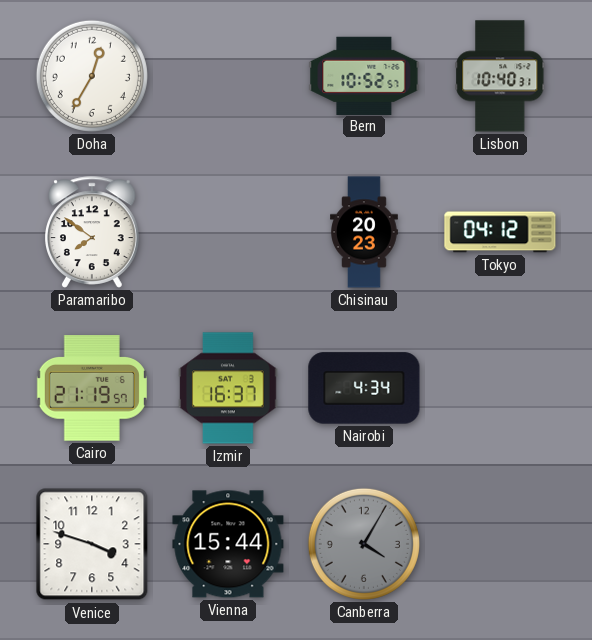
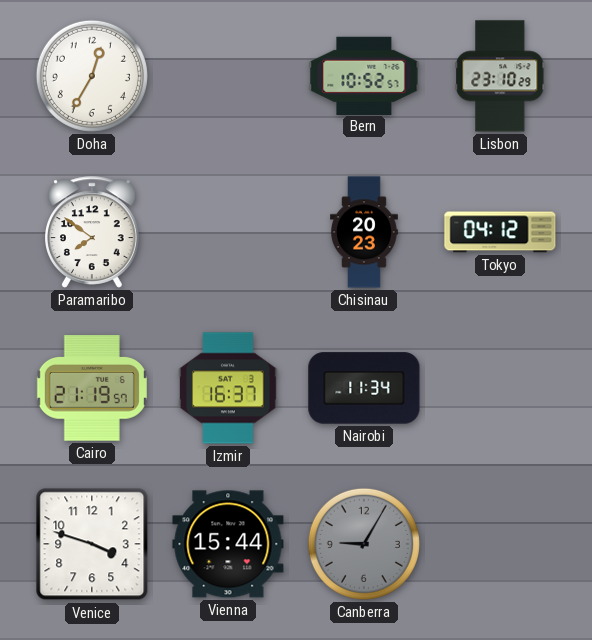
Lisbon: 10:40 -> 23:10 (500, 76)
Nairobi: 4:34 -> 11:34 (364, 388)
Canberra: 4:05 -> 9:05 (364, 544)
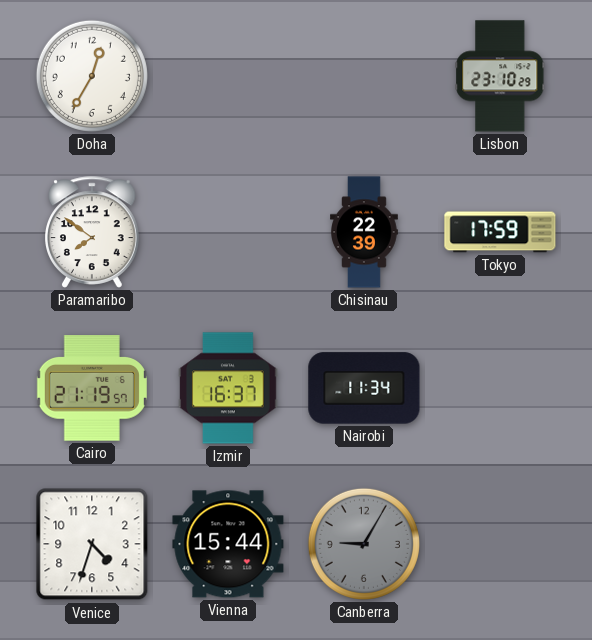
Bern: 10:52 -> none (364, 75)
Chisinau: 20:23 -> 22:39 (365, 232)
Tokyo: 04:12 -> 17:59 (500, 232)
Venice: 3:48 -> 4:33 (92, 544)
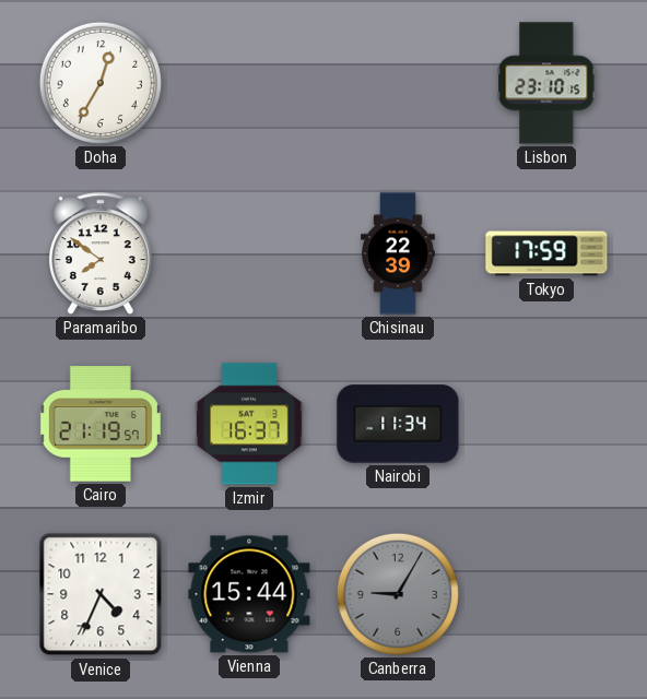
Lisbon: 23:10:29 -> 23:10:15 (546, 83)
Venice: 4:33 -> 4:34 (101, 594)
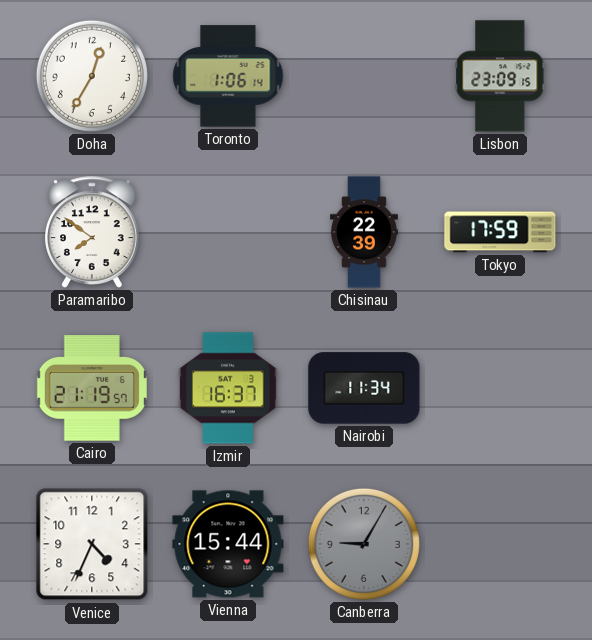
Toronto: none -> 1:06 (228, 76)
Lisbon: 23:10 -> 23:09 (500, 76)
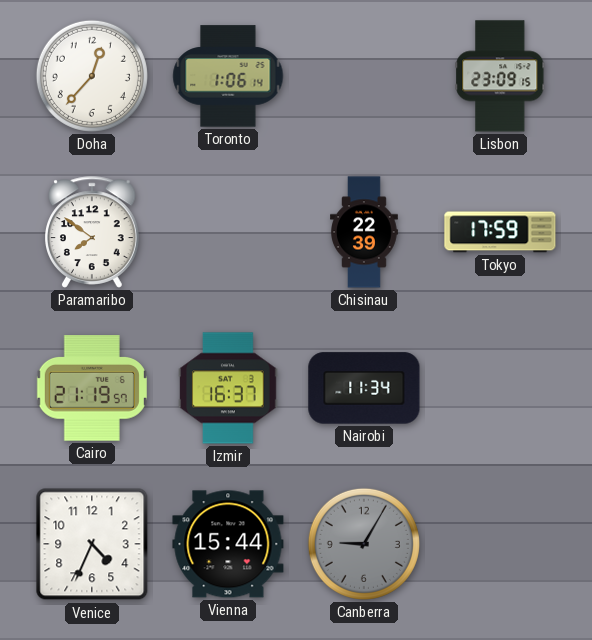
Doha: 12:35 -> 12:37 (92, 76)
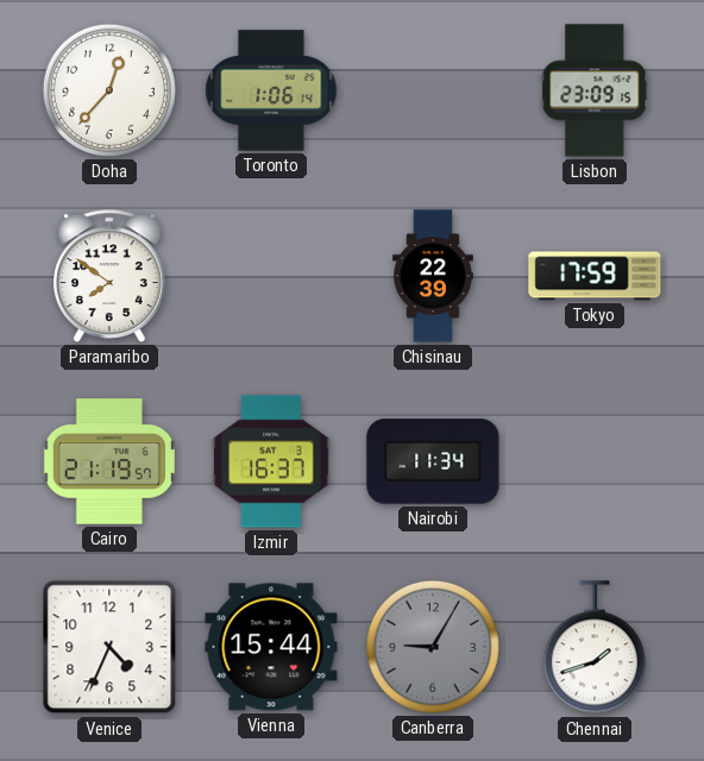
Chennai: none -> 1:42 (595, 648)
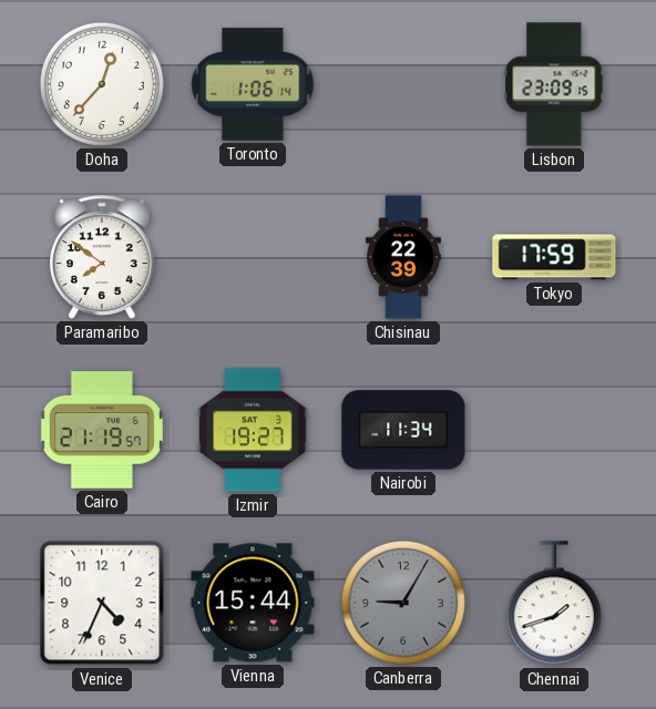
Izmir: 16:37 -> 19:27 (253, 430)
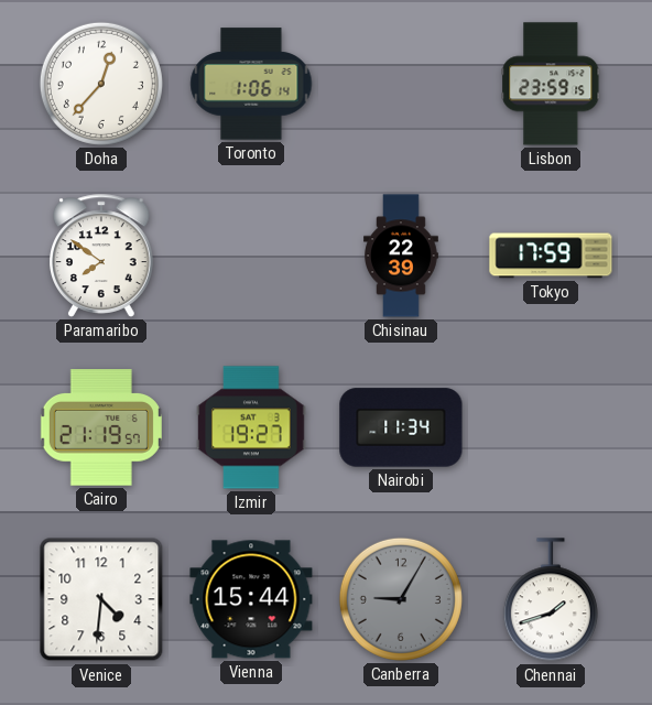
Lisbon: 23:09 -> 23:59 (551, 84)
Venice: 4:34 -> 4:31 (101, 599)
